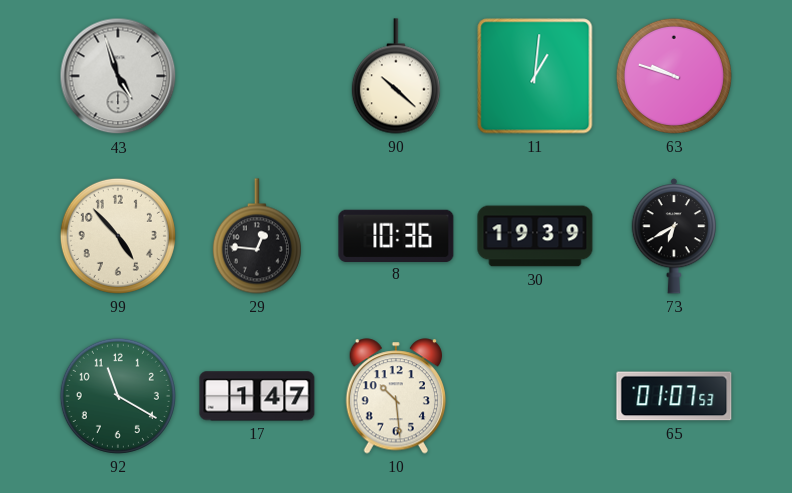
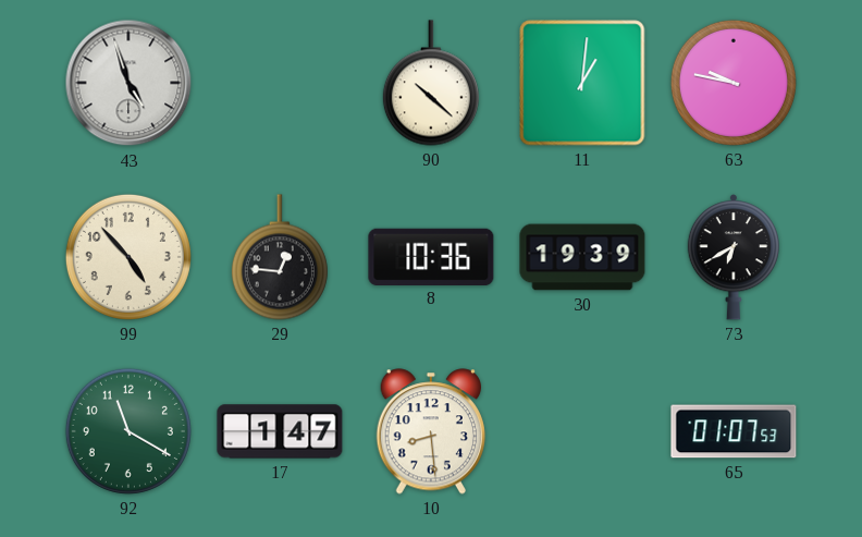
63: 9:48 -> 9:47 (734, 83)
10: 10:29 -> 8:29 (431, 431)
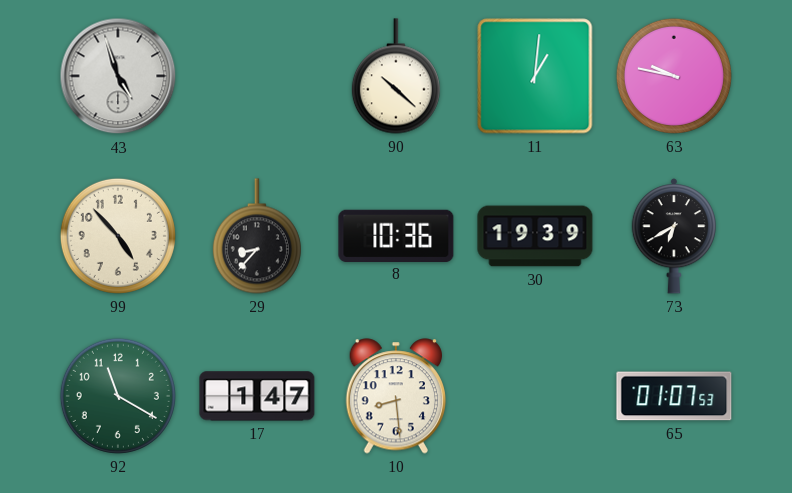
29: 12:46 -> 8:37 (257, 236)
